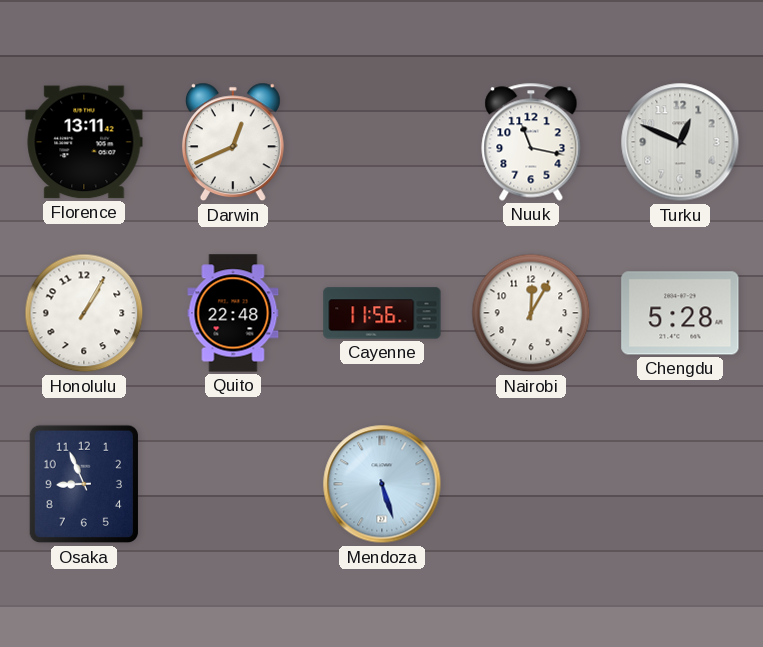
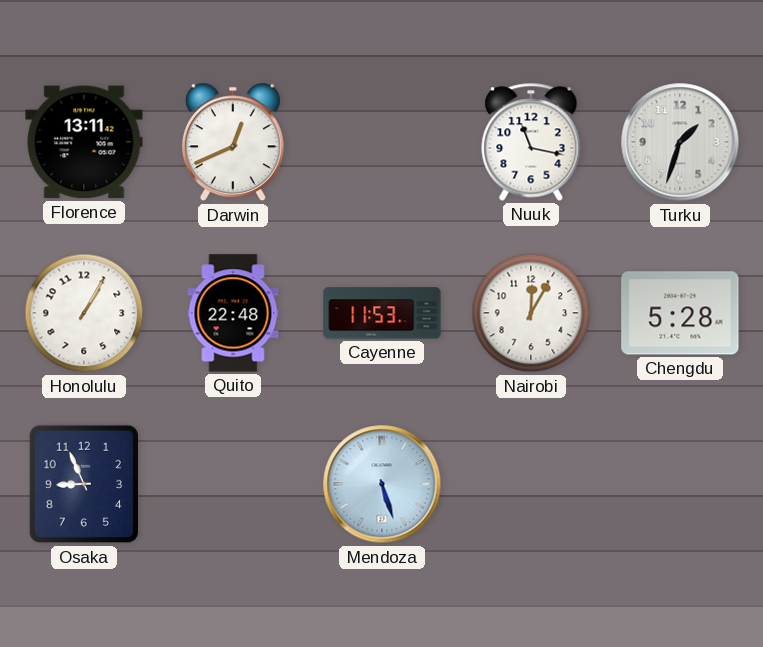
Turku: 12:49 -> 1:33 (680, 142)
Cayenne: 11:56 -> 11:53 (382, 313)
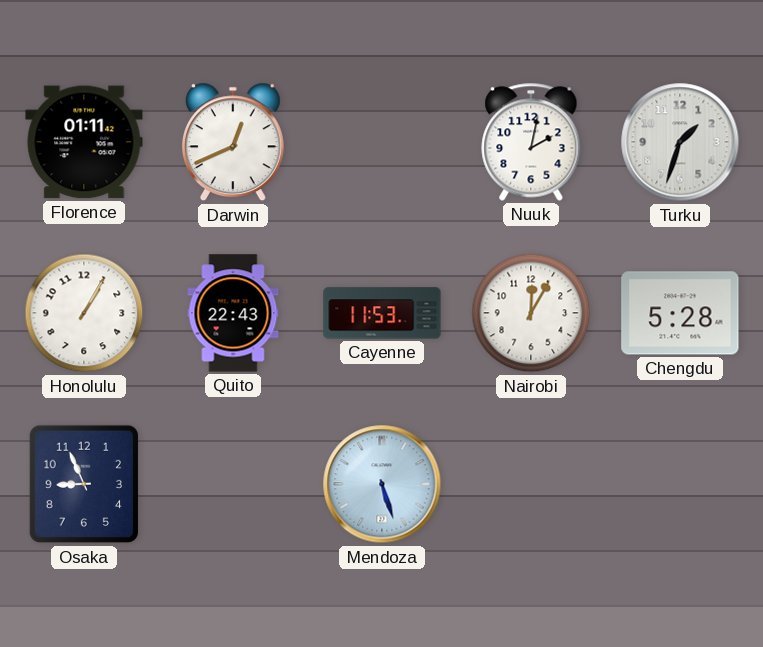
Florence: 13:11 -> 01:11 (84, 142)
Nuuk: 11:17 -> 2:02 (531, 142)
Quito: 22:48 -> 22:43 (233, 313)
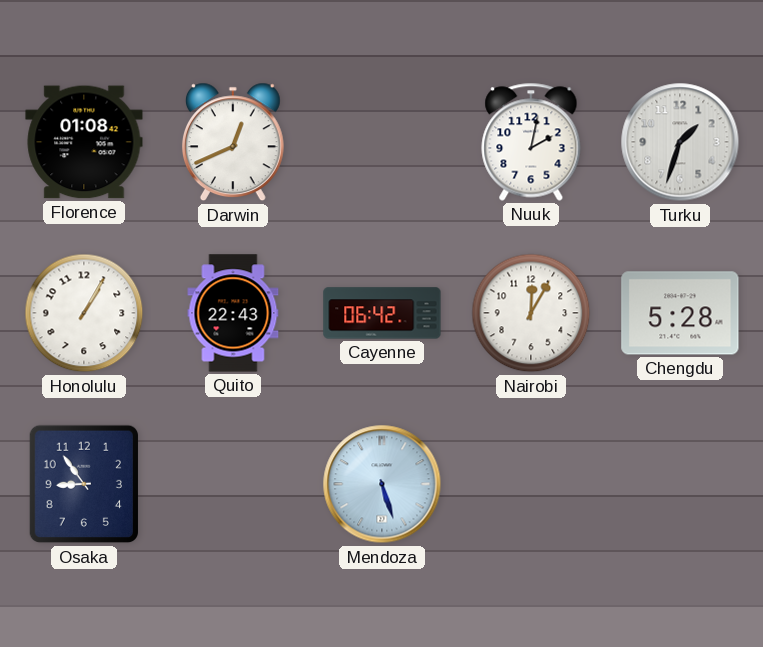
Florence: 01:11 -> 01:08 (84, 142)
Cayenne: 11:53 -> 06:42 (382, 313)
Osaka: 8:56 -> 8:54 (84, 484)
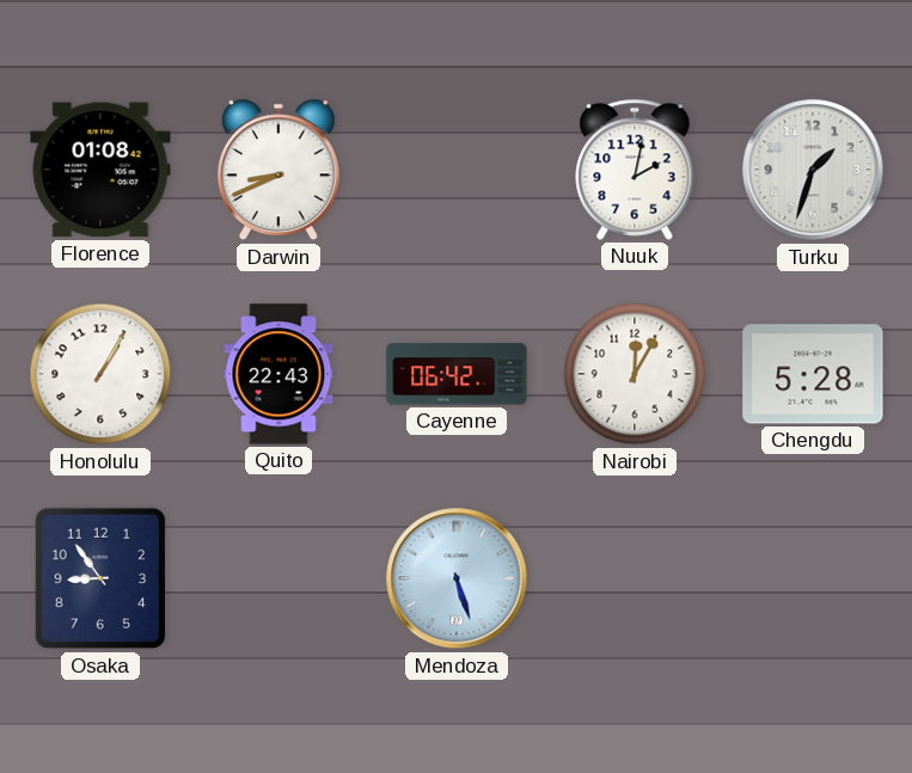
Darwin: 12:41 -> 8:41 (279, 170)
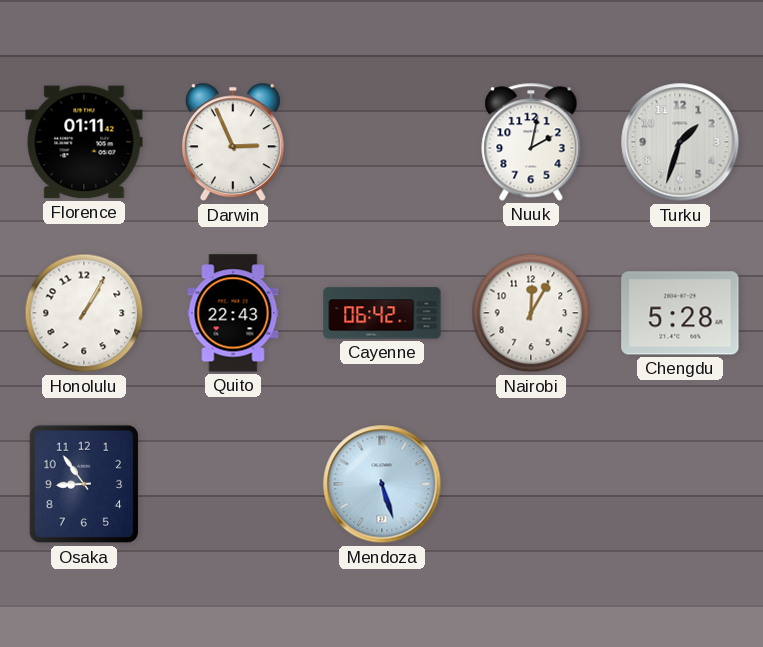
Florence: 01:08 -> 01:11 (84, 142)
Darwin: 8:41 -> 2:56 (233, 142)
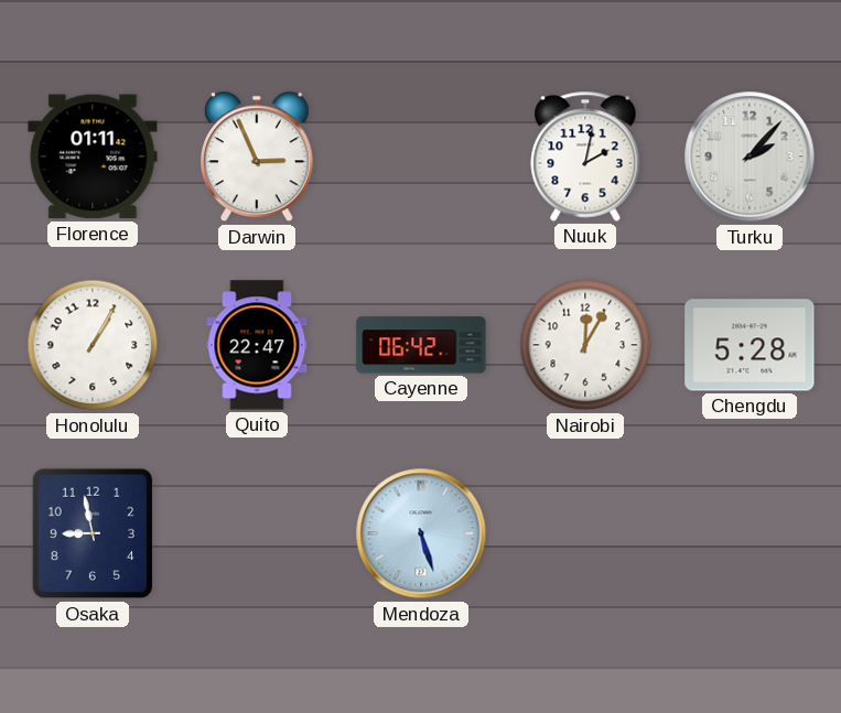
Turku: 1:33 -> 2:07 (750, 156)
Quito: 22:43 -> 22:47 (257, 345)
Osaka: 8:54 -> 8:58 (93, 533)
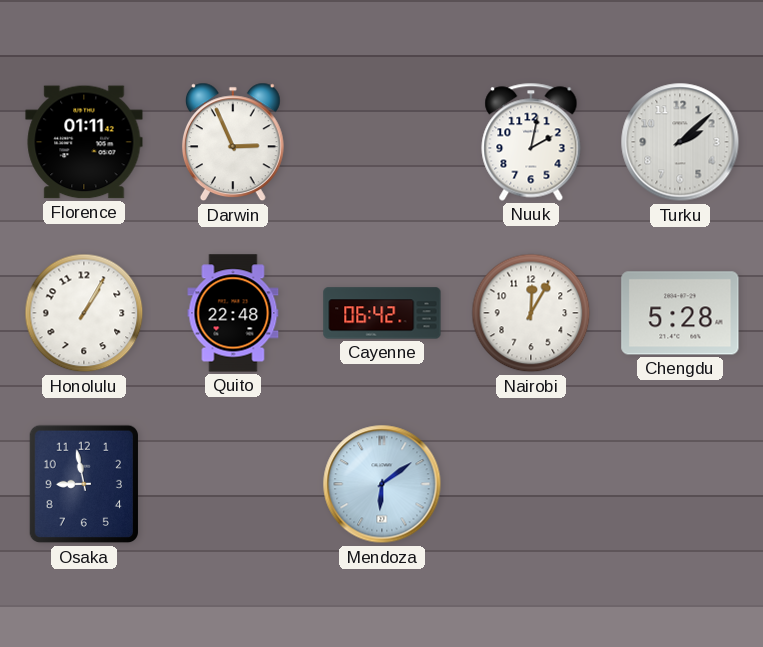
Turku: 2:07 -> 2:08 (680, 142)
Quito: 22:47 -> 22:48 (233, 313)
Mendoza: 5:27 -> 6:09 (382, 484)
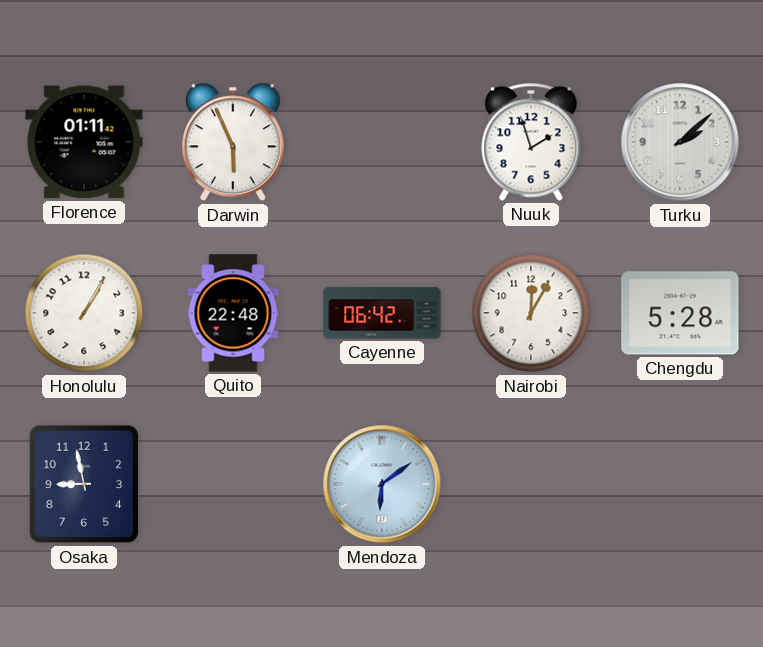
Darwin: 2:56 -> 5:56 (233, 142)
Nuuk: 2:02 -> 1:57 (531, 142)
